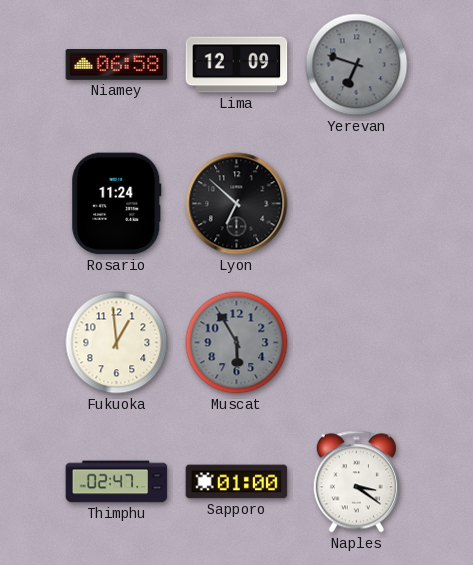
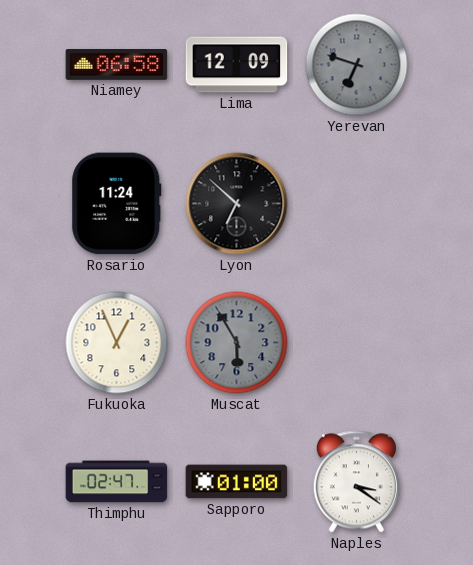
Fukuoka: 12:59 -> 12:56 (117, 343)
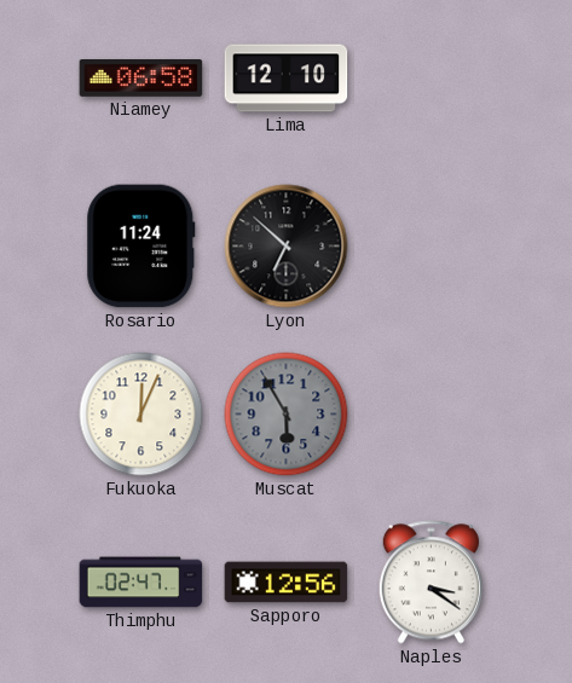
Lima: 12:09 -> 12:10 (287, 79)
Yerevan: 6:48 -> none (357, 65)
Fukuoka: 12:56 -> 12:04 (141, 415)
Sapporo: 01:00 -> 12:56 (287, 583)
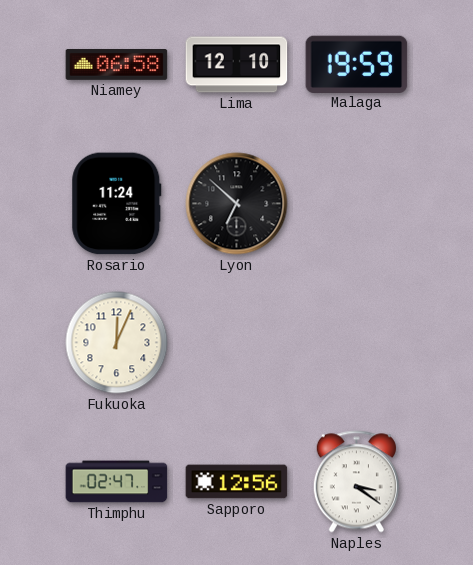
Malaga: none -> 19:59 (357, 64)
Muscat: 5:55 -> none (287, 415)
